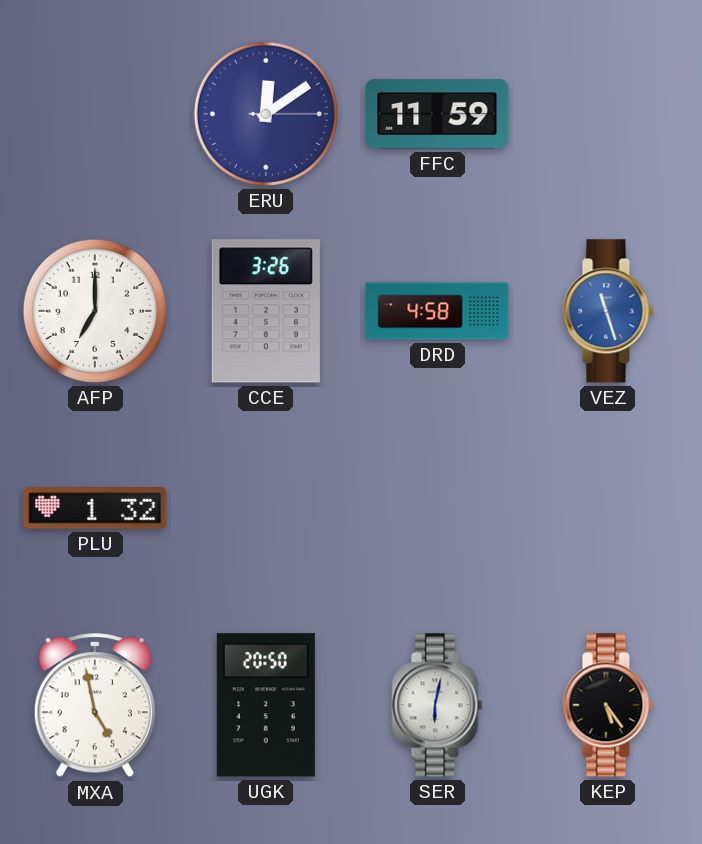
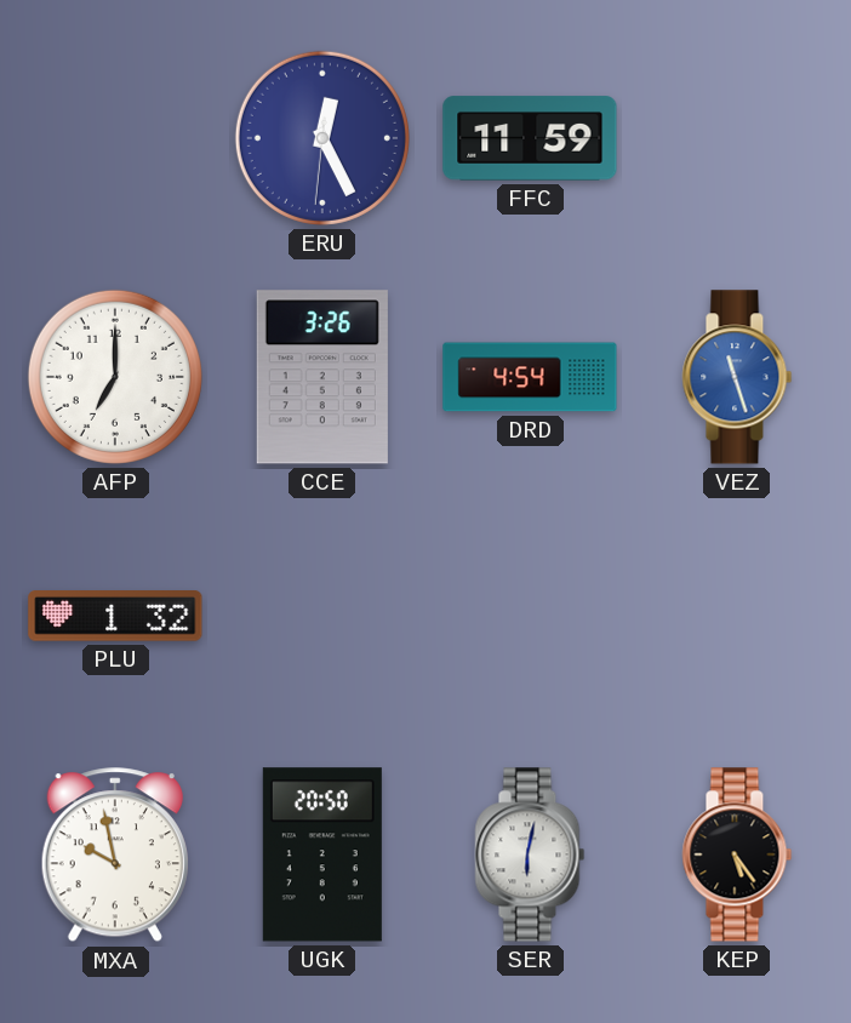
ERU: 12:09 -> 12:25 (322, 138)
DRD: 4:58 -> 4:54 (530, 377)
MXA: 4:58 -> 9:58 (115, 856)
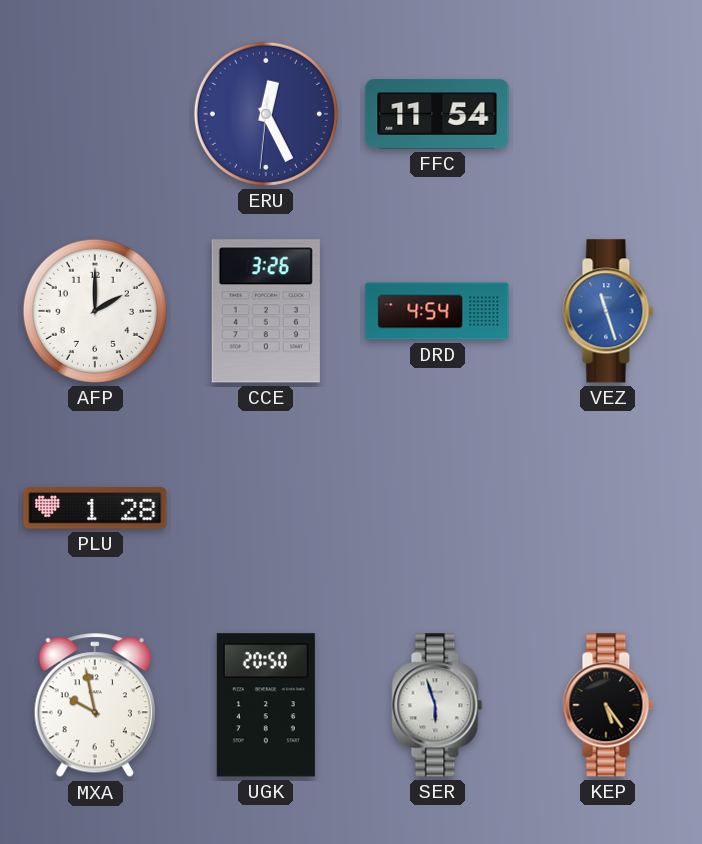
FFC: 11:59 -> 11:54 (437, 114)
AFP: 7:00 -> 2:00 (95, 311)
PLU: 1:32 -> 1:28 (95, 509)
SER: 6:02 -> 5:57 (437, 705)
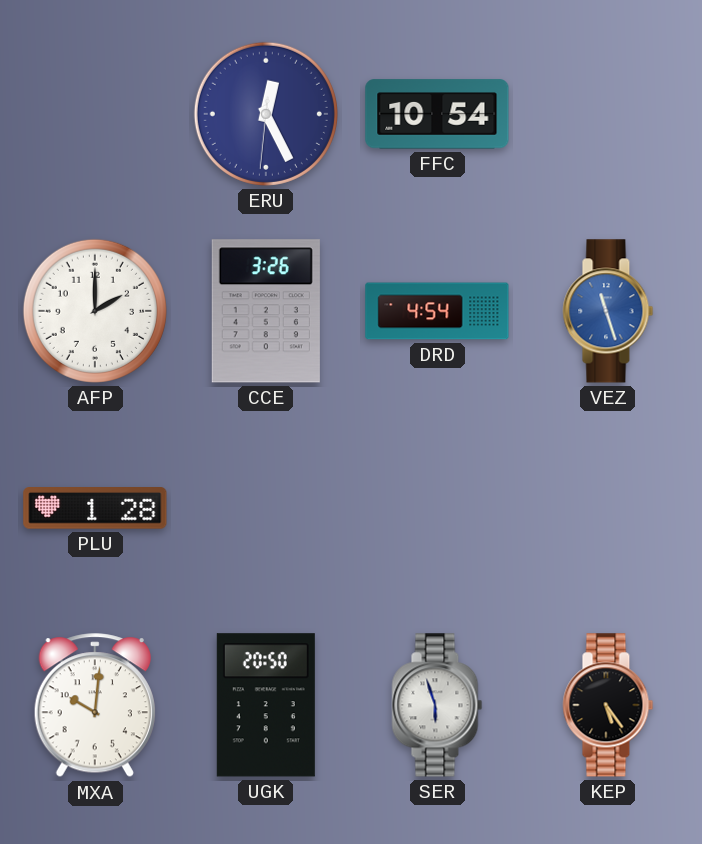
FFC: 11:54 -> 10:54 (437, 114)
MXA: 9:58 -> 10:01 (95, 706)
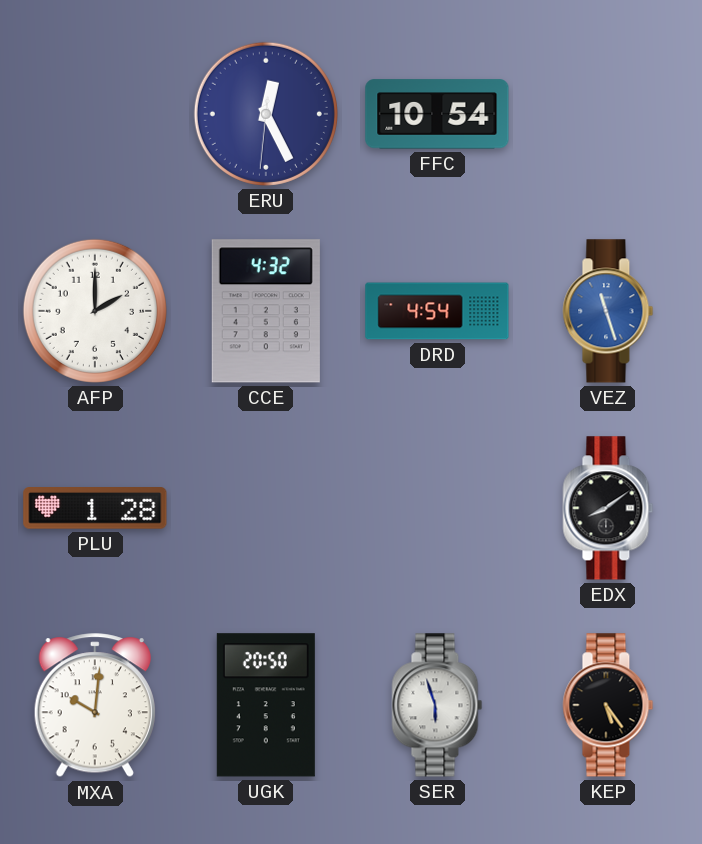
CCE: 3:26 -> 4:32 (266, 311)
EDX: none -> 8:09 (608, 508)
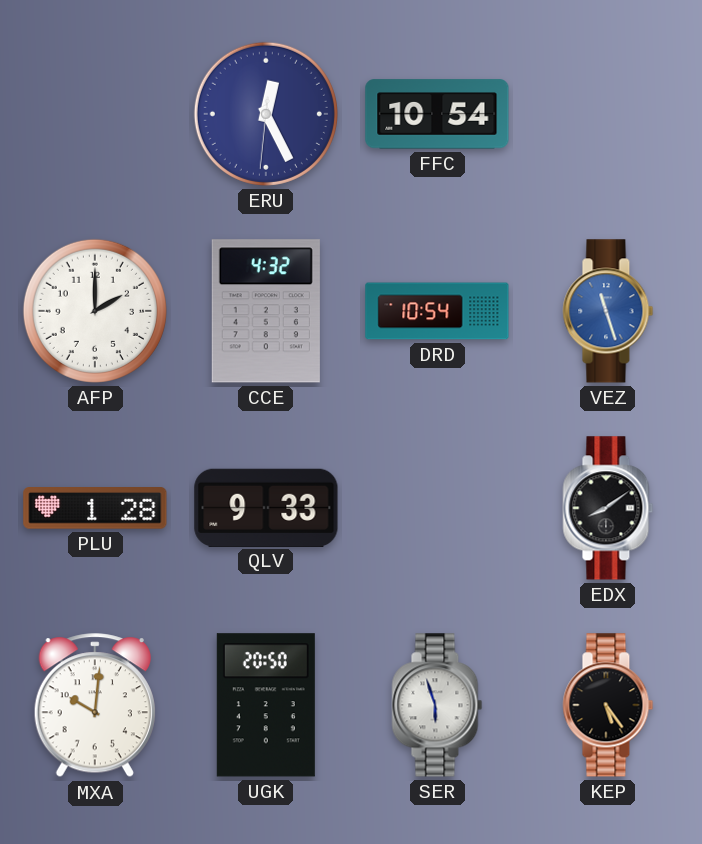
DRD: 4:54 -> 10:54 (437, 311)
QLV: none -> 9:33 (266, 507)
